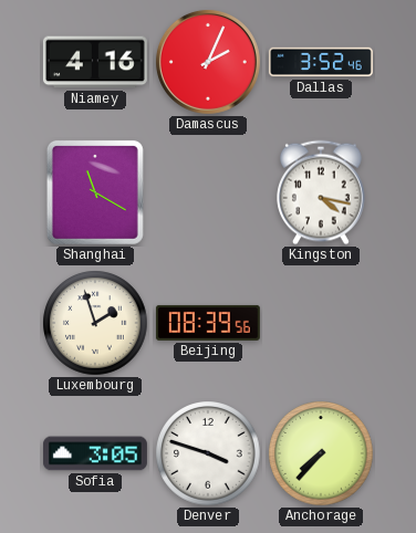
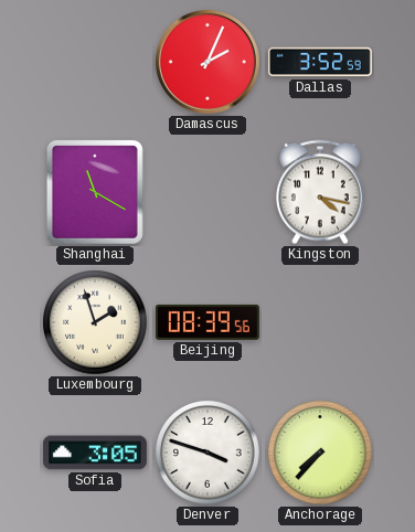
Niamey: 4:16 -> none (95, 62)
Dallas: 3:52:46 -> 3:52:59 (320, 62)
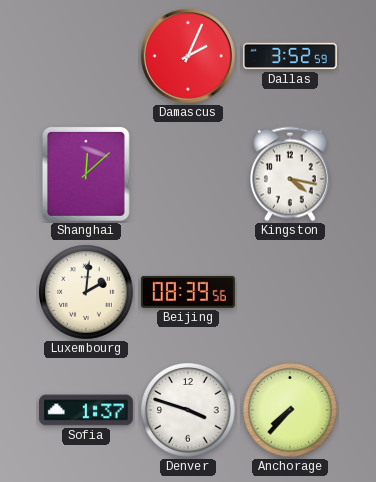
Shanghai: 11:20 -> 12:08 (86, 174)
Luxembourg: 1:57 -> 2:01 (86, 292)
Sofia: 3:05 -> 1:37 (86, 410)
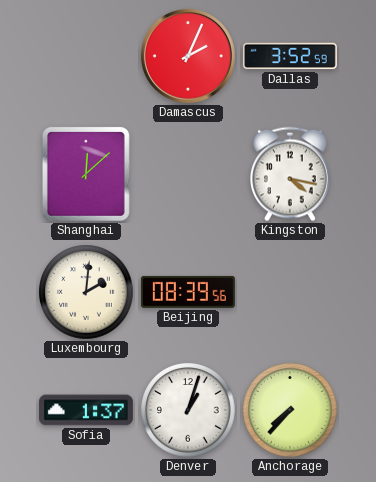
Denver: 3:48 -> 1:03 (188, 410)
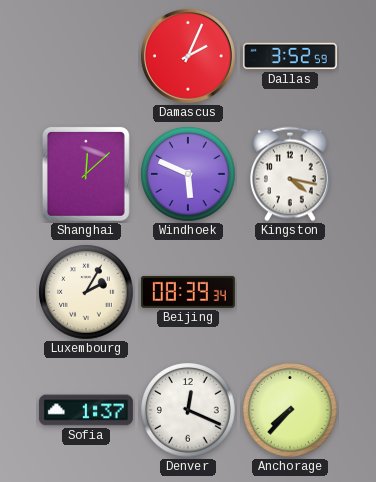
Windhoek: none -> 5:49 (188, 174)
Luxembourg: 2:01 -> 2:05 (86, 292)
Beijing: 08:39:56 -> 08:39:34 (188, 292)
Denver: 1:03 -> 12:19 (188, 410)
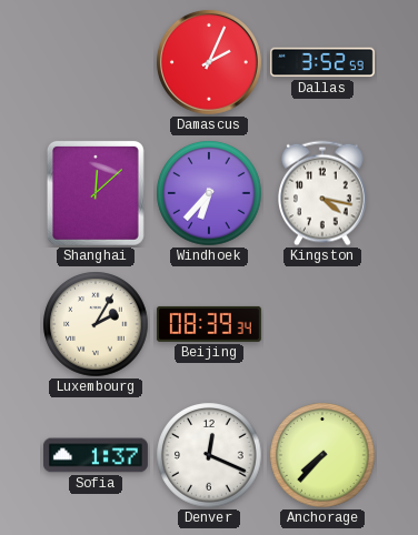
Windhoek: 5:49 -> 6:37 (209, 193)
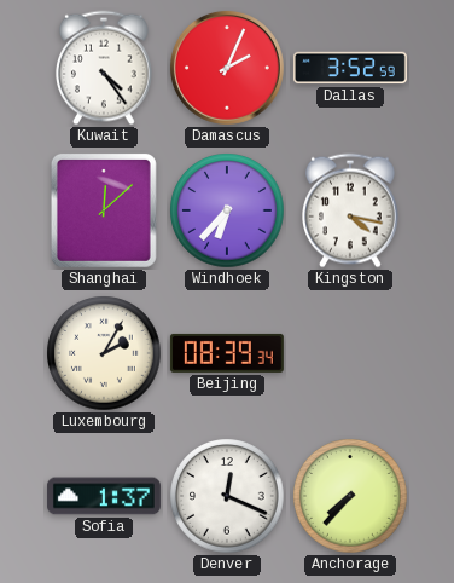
Kuwait: none -> 4:24 (104, 68)
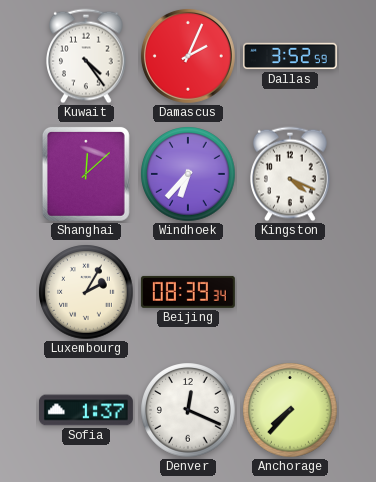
Kingston: 4:17 -> 4:19 (290, 174)
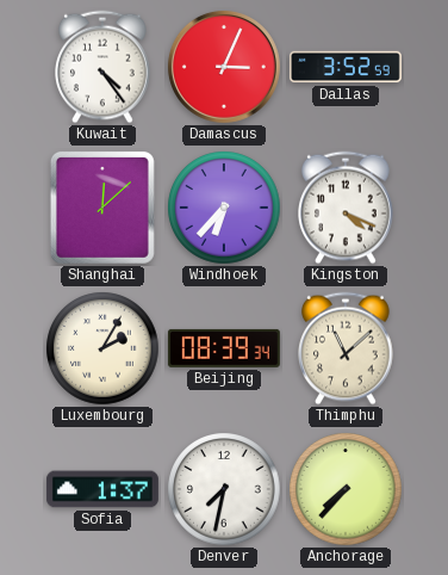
Damascus: 2:04 -> 3:04 (224, 67)
Thimphu: none -> 11:08 (346, 348)
Denver: 12:19 -> 7:32 (224, 489)
